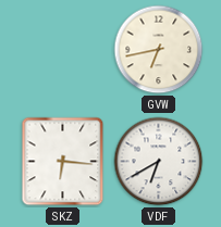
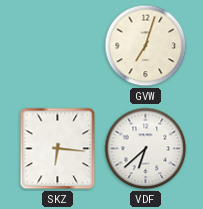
GVW: 6:43 -> 7:03 (146, 46)
VDF: 6:40 -> 6:38 (146, 149)
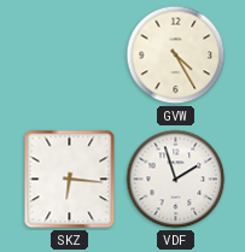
GVW: 7:03 -> 4:25 (176, 55)
VDF: 6:38 -> 1:57 (176, 180)
